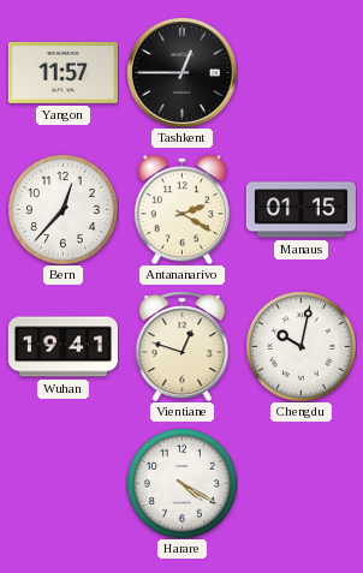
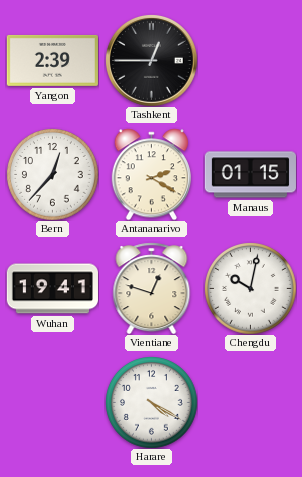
Yangon: 11:57 -> 2:39 (52, 60)
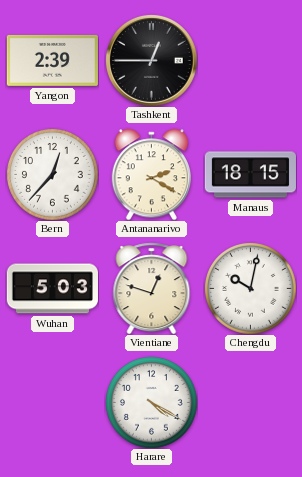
Manaus: 01:15 -> 18:15 (250, 175)
Wuhan: 19:41 -> 5:03 (52, 289)
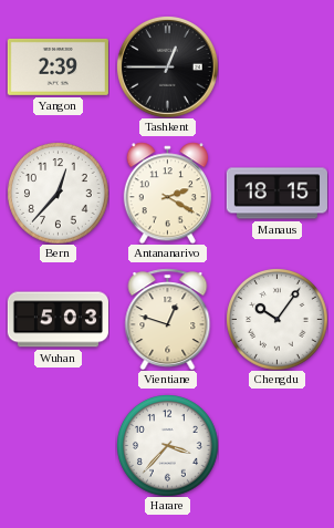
Chengdu: 10:02 -> 10:06 (278, 320)
Harare: 4:20 -> 3:37 (168, 446)
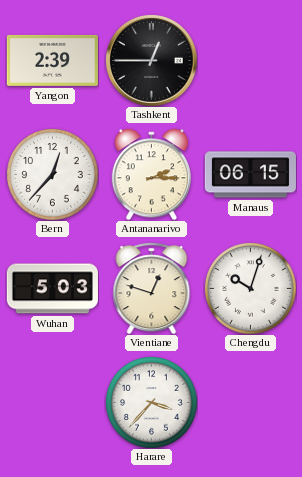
Antananarivo: 2:20 -> 2:15 (151, 174)
Manaus: 18:15 -> 06:15 (250, 175)
Chengdu: 10:06 -> 10:03 (251, 289)
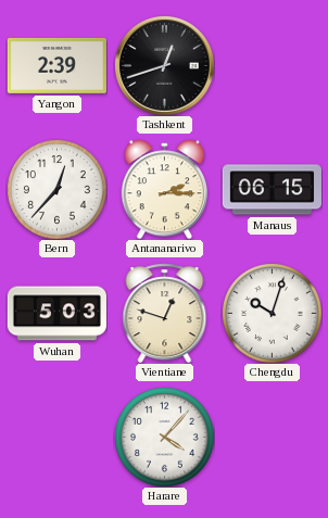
Tashkent: 12:45 -> 12:42 (164, 65)
Harare: 3:37 -> 4:07 (165, 438)
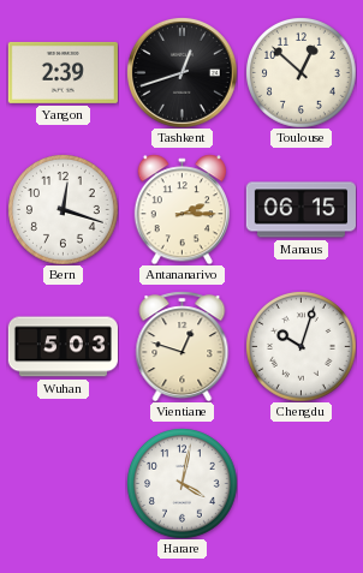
Toulouse: none -> 12:52 (302, 73)
Bern: 12:37 -> 12:18 (64, 210)
Harare: 4:07 -> 4:02 (183, 484)
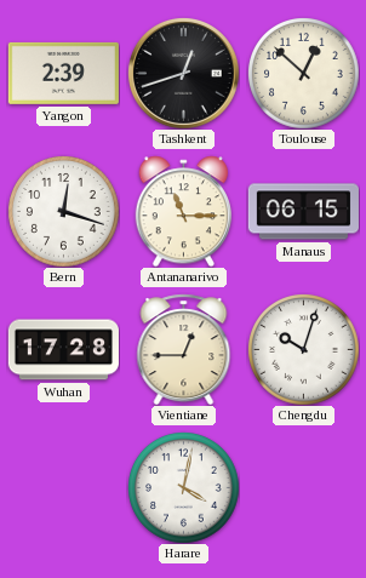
Antananarivo: 2:15 -> 11:15 (183, 211)
Wuhan: 5:03 -> 17:28 (63, 350)
Vientiane: 12:48 -> 12:45 (184, 349)
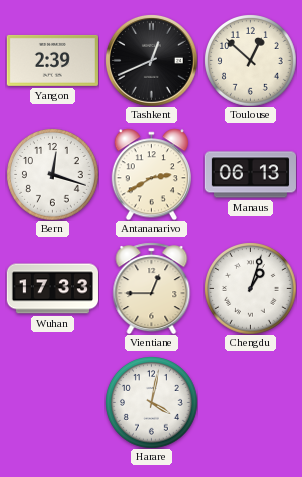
Tashkent: 12:42 -> 12:41 (151, 60)
Antananarivo: 11:15 -> 2:40 (151, 174)
Manaus: 06:15 -> 06:13 (250, 175)
Wuhan: 17:28 -> 17:33 (52, 289)
Chengdu: 10:03 -> 1:03 (251, 289)
